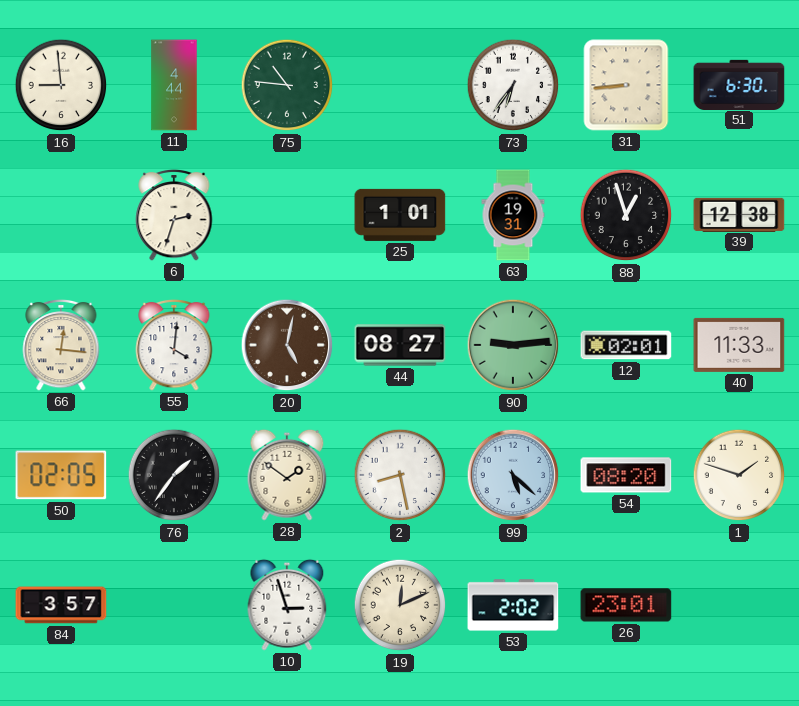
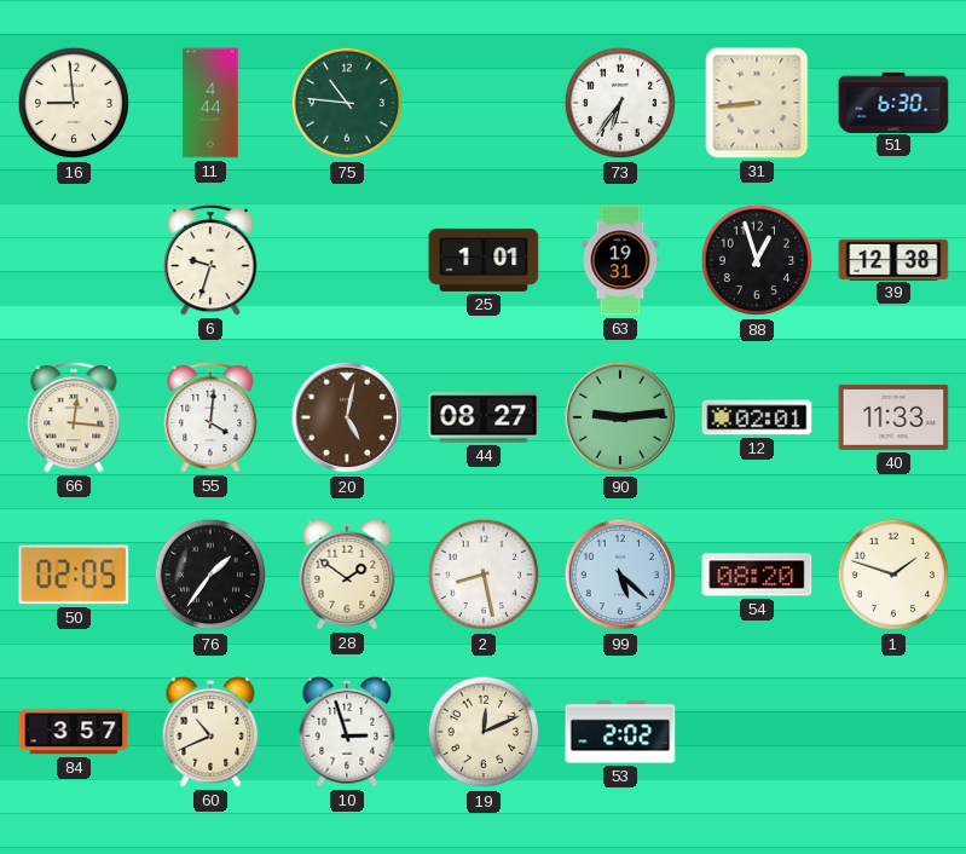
6: 2:33 -> 9:33 (210, 260)
60: none -> 10:41 (210, 732)
26: 23:01 -> none (626, 605)
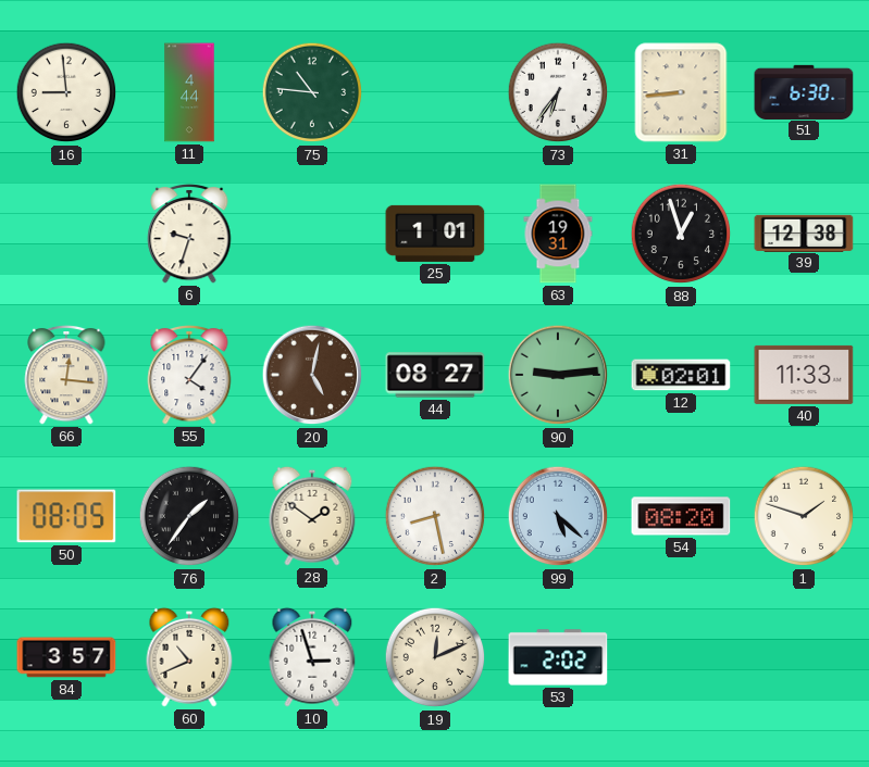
55: 4:01 -> 4:06 (189, 375)
50: 02:05 -> 08:05 (66, 516)
